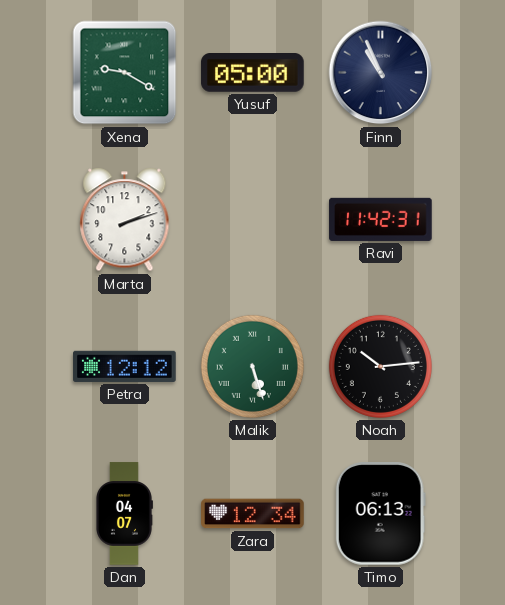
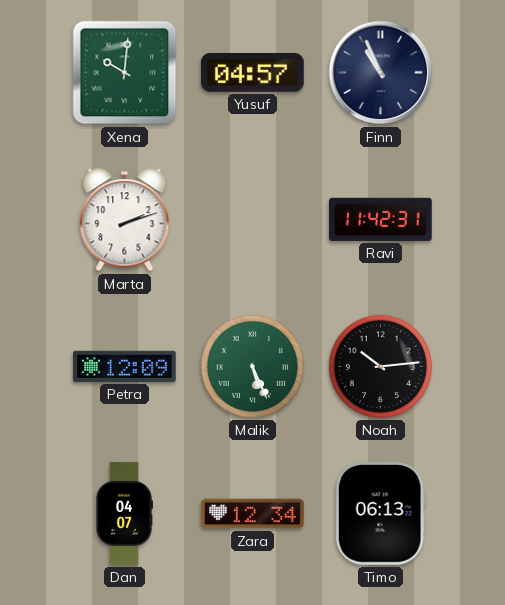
Xena: 9:20 -> 10:01 (125, 73)
Yusuf: 05:00 -> 04:57 (253, 73)
Petra: 12:12 -> 12:09 (125, 366)
Malik: 5:27 -> 5:26 (252, 366)
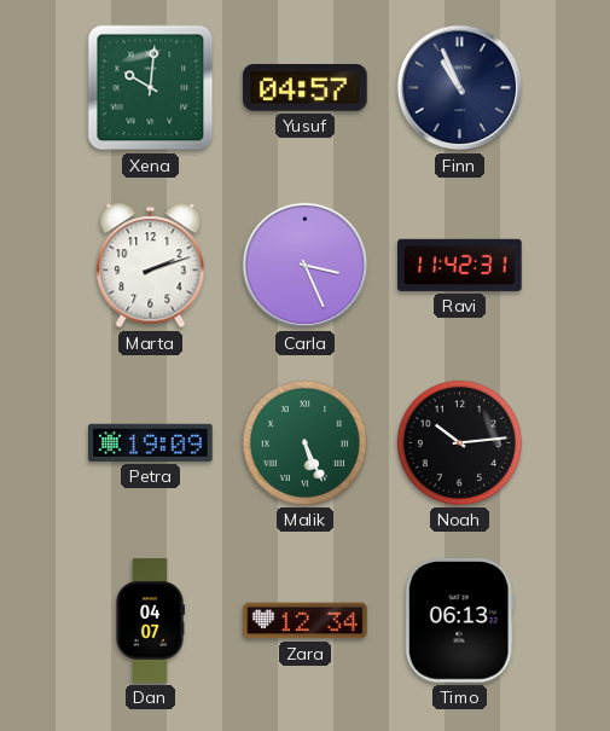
Carla: none -> 3:26 (306, 266)
Petra: 12:09 -> 19:09 (151, 442)
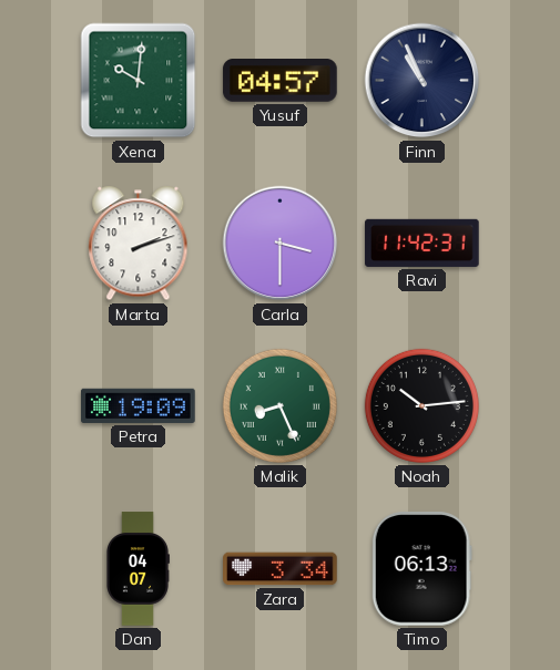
Carla: 3:26 -> 3:30 (281, 244)
Malik: 5:26 -> 8:26 (279, 405)
Zara: 12:34 -> 3:34 (281, 569)
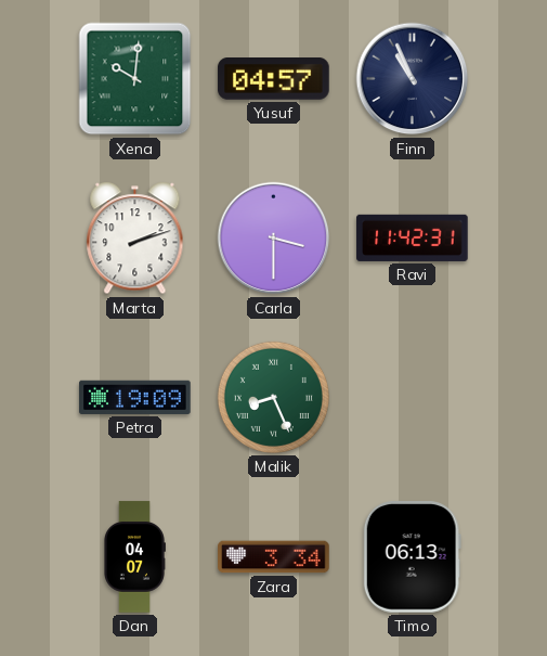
Noah: 10:14 -> none (421, 405)
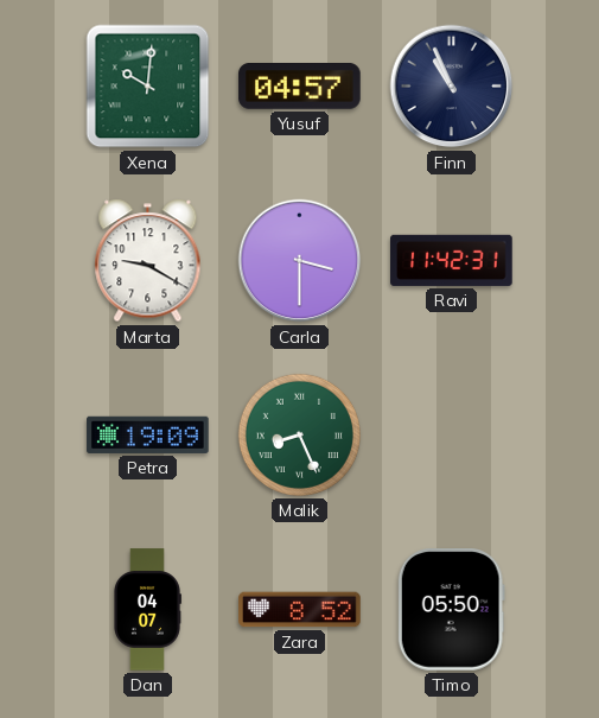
Marta: 2:12 -> 9:20 (148, 261)
Zara: 3:34 -> 8:52 (300, 610)
Timo: 06:13 -> 05:50 (451, 610)
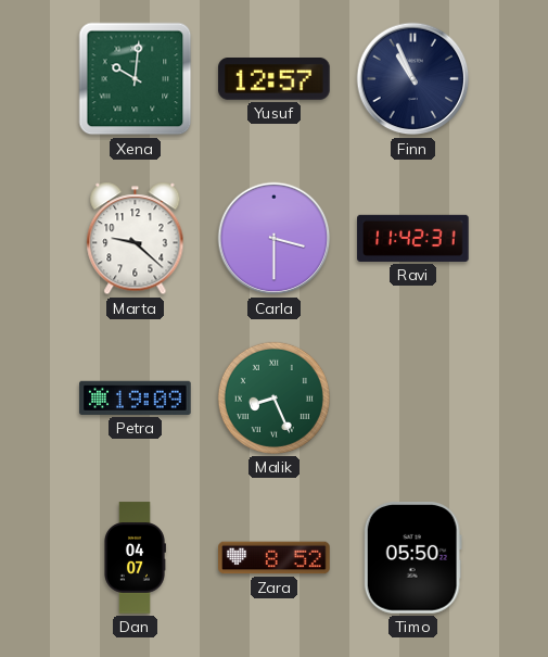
Yusuf: 04:57 -> 12:57 (275, 79)
Marta: 9:20 -> 9:22 (136, 239)
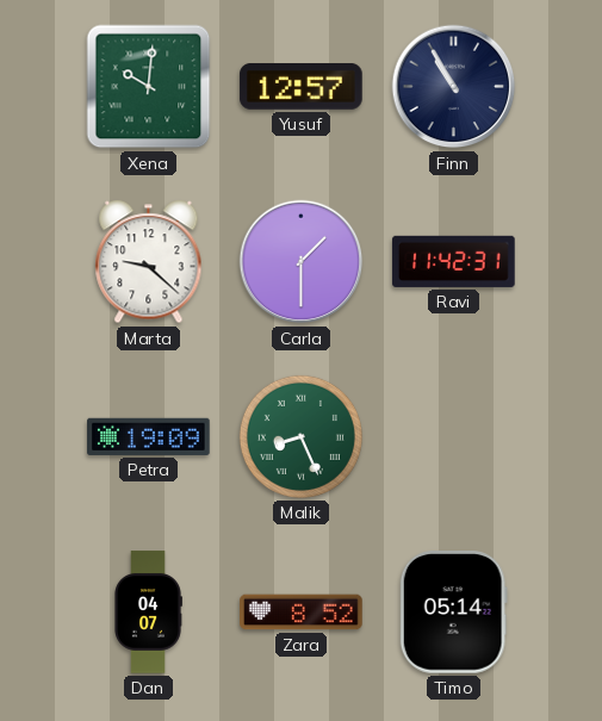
Finn: 10:56 -> 10:55 (454, 87)
Carla: 3:30 -> 1:30 (302, 262)
Timo: 05:50 -> 05:14 (453, 613)
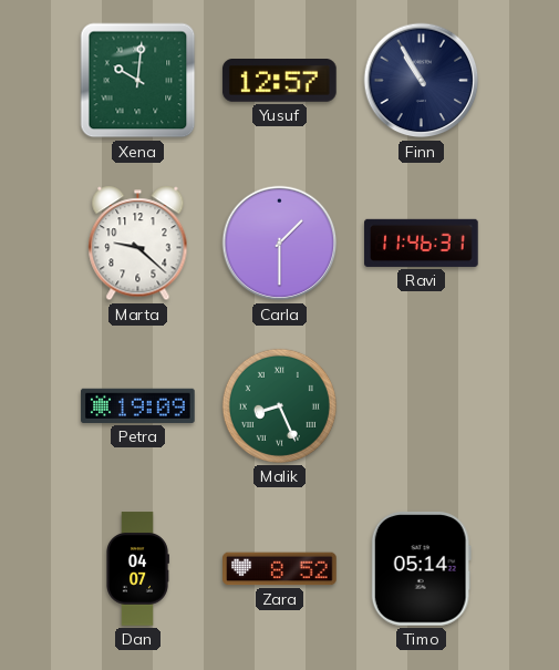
Ravi: 11:42 -> 11:46 (422, 243)
